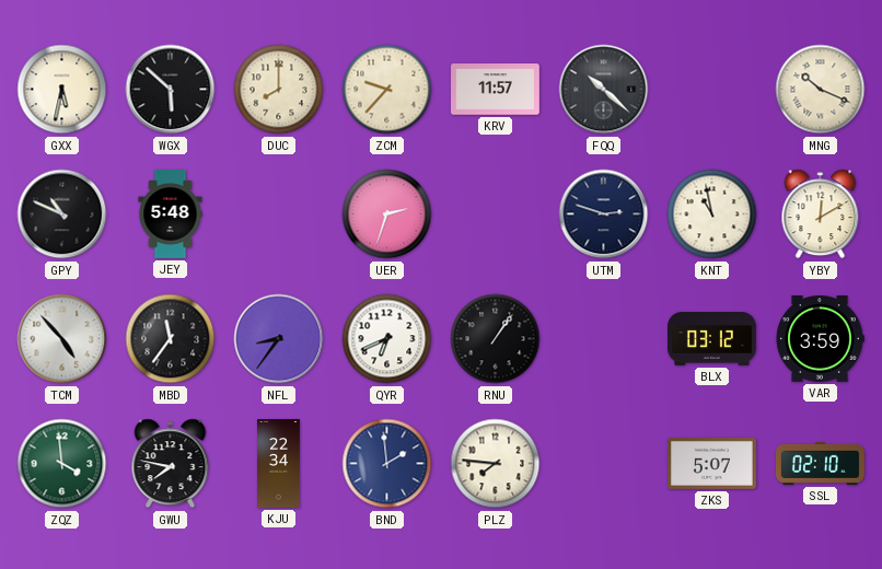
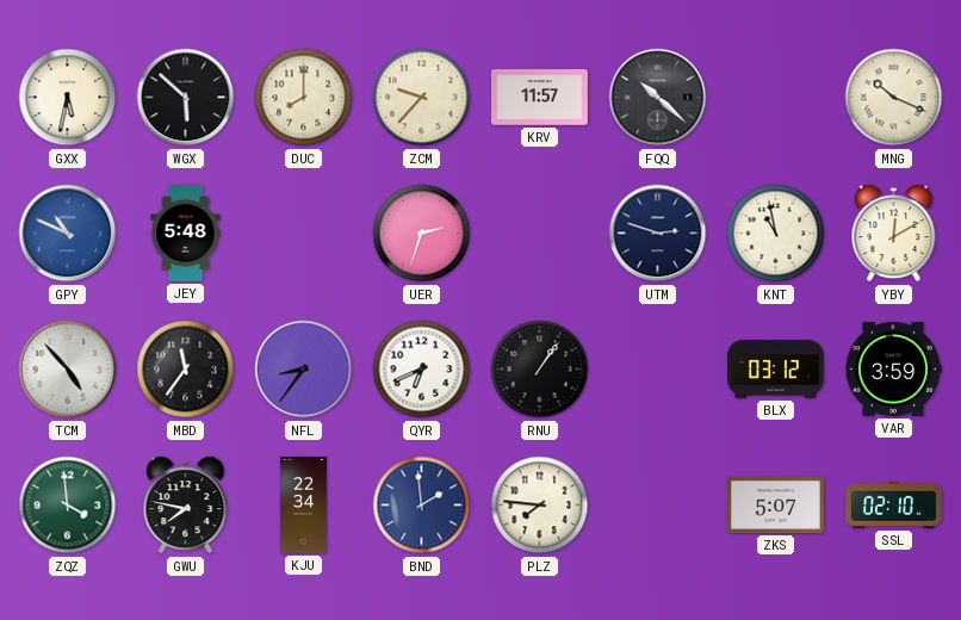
GPY dial: black -> blue (68, 234)
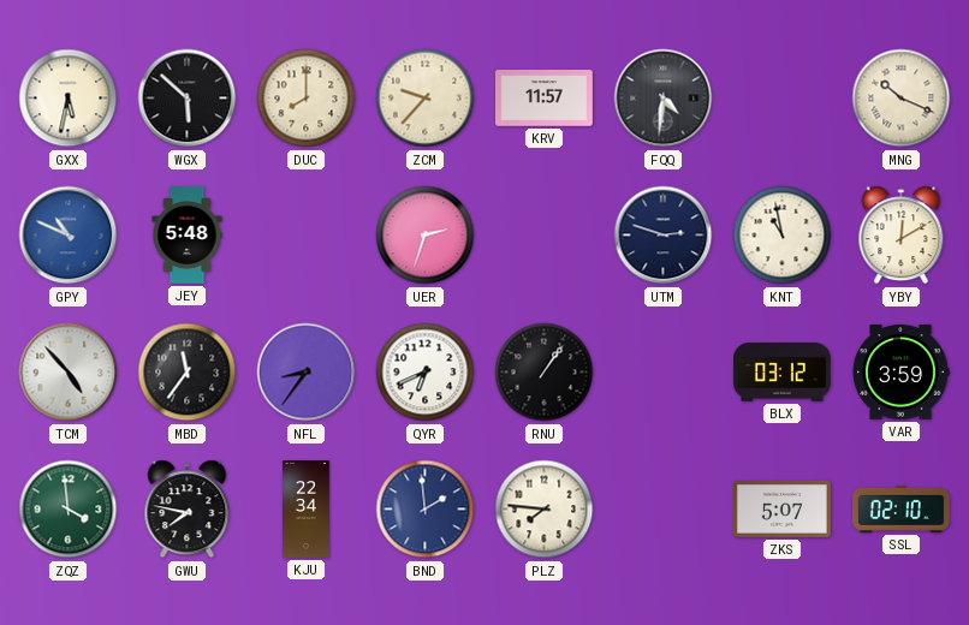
FQQ: 10:22 -> 4:31 (664, 99)
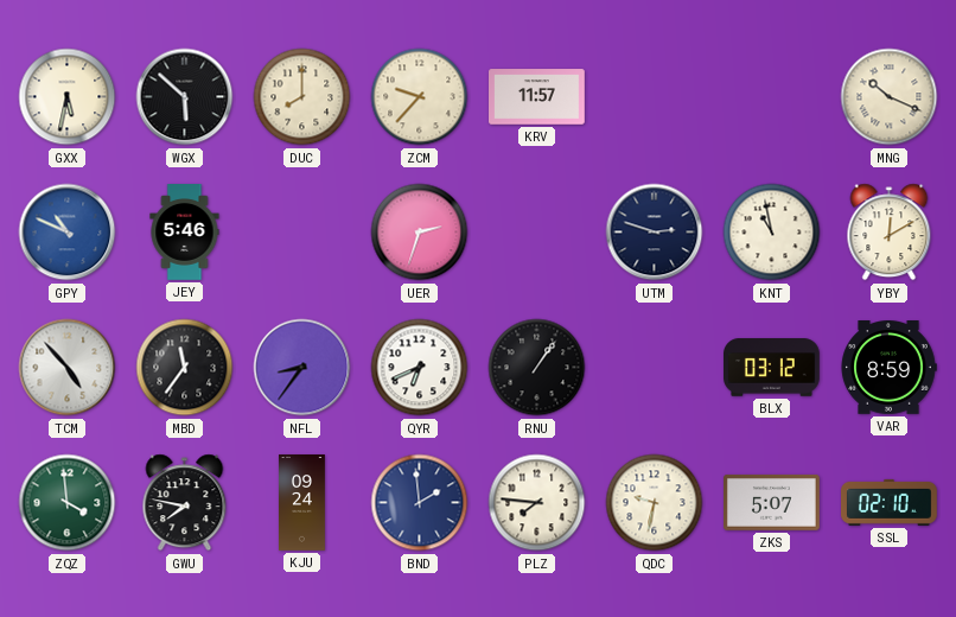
FQQ: 4:31 -> none (664, 99)
JEY: 5:48 -> 5:46 (185, 233)
VAR: 3:59 -> 8:59 (888, 368)
KJU: 22:34 -> 09:24 (302, 503)
QDC: none -> 9:32 (655, 503)
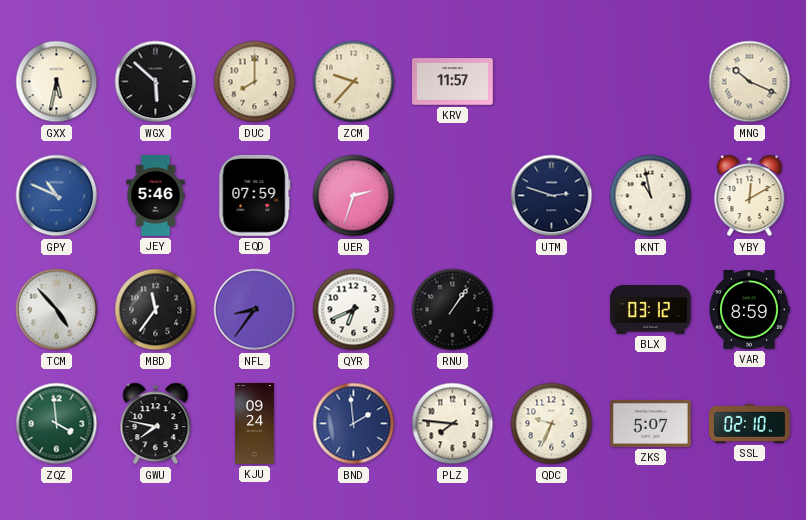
EQD: none -> 07:59 (255, 195)
QDC: 9:32 -> 9:34 (552, 424)
